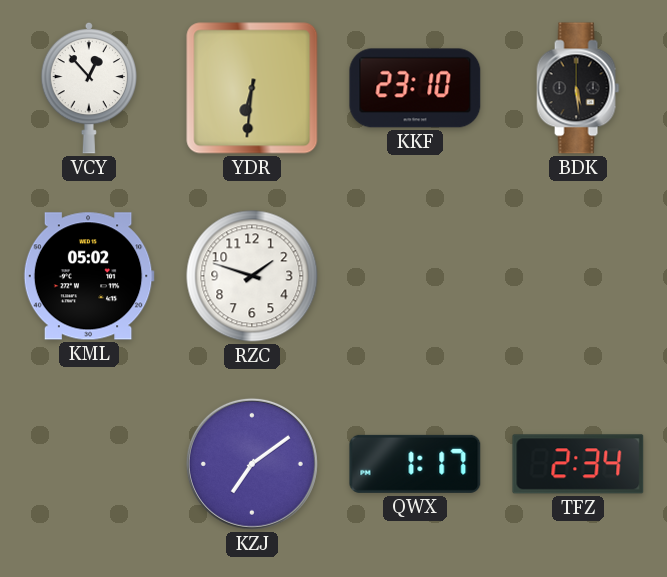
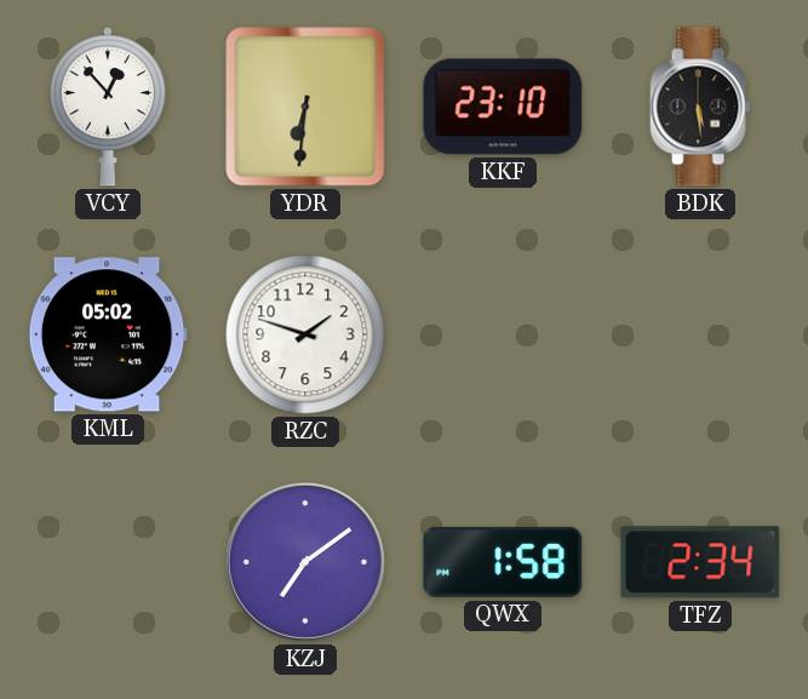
QWX: 1:17 -> 1:58 (503, 562)
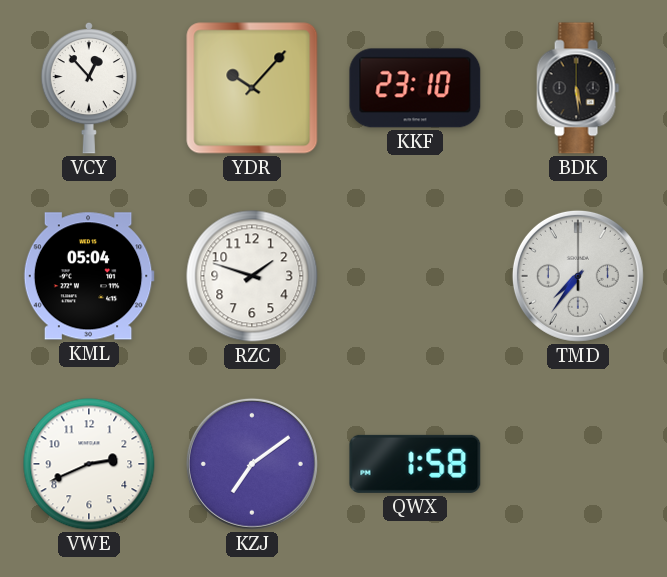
YDR: 6:31 -> 10:07 (252, 88)
KML: 05:02 -> 05:04 (89, 276)
TMD: none -> 7:36 (578, 276)
VWE: none -> 2:41 (89, 464)
TFZ: 2:34 -> none (700, 562)
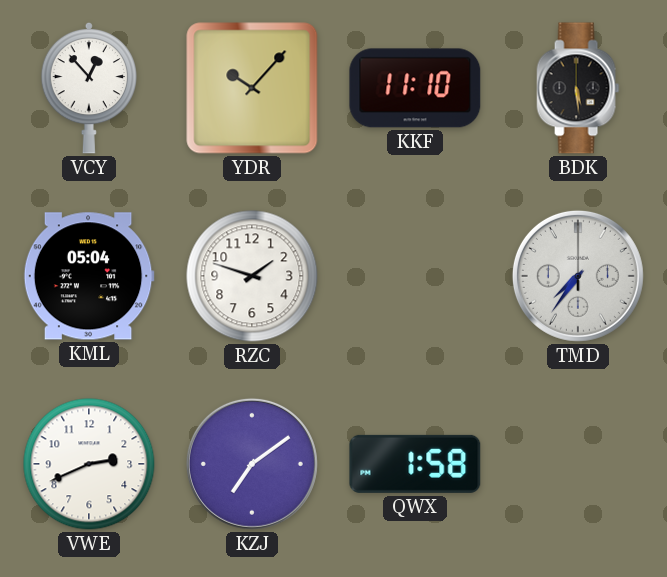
KKF: 23:10 -> 11:10 (415, 88)
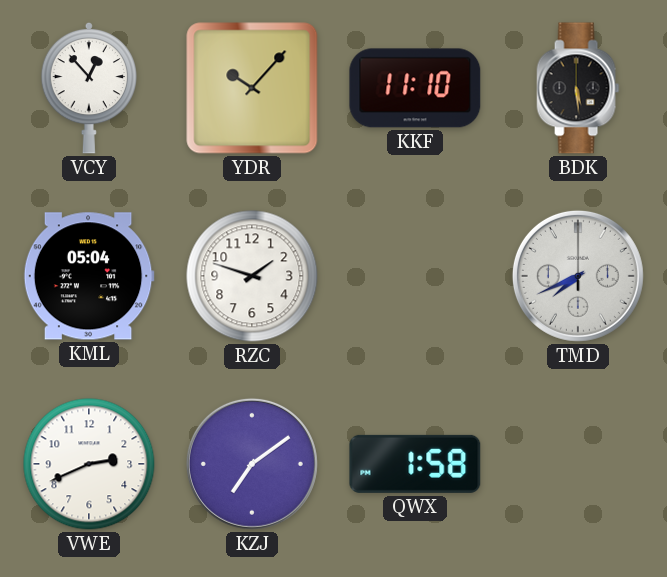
TMD: 7:36 -> 7:41 (578, 276)
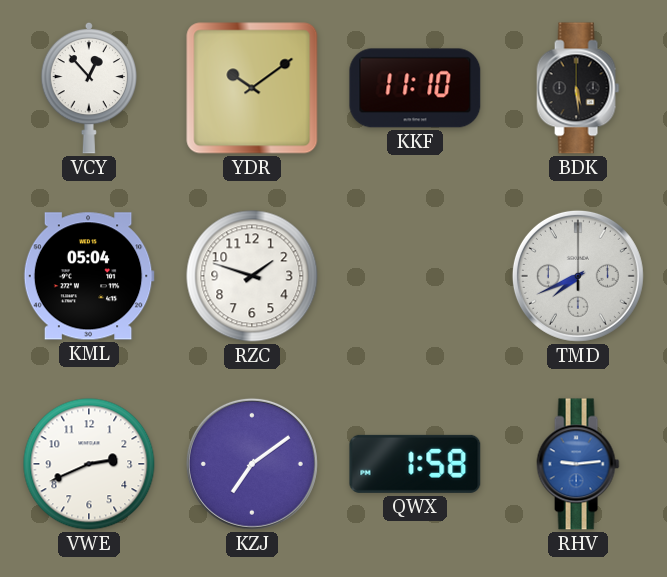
YDR: 10:07 -> 10:09 (252, 88)
RHV: none -> 9:14 (578, 464)
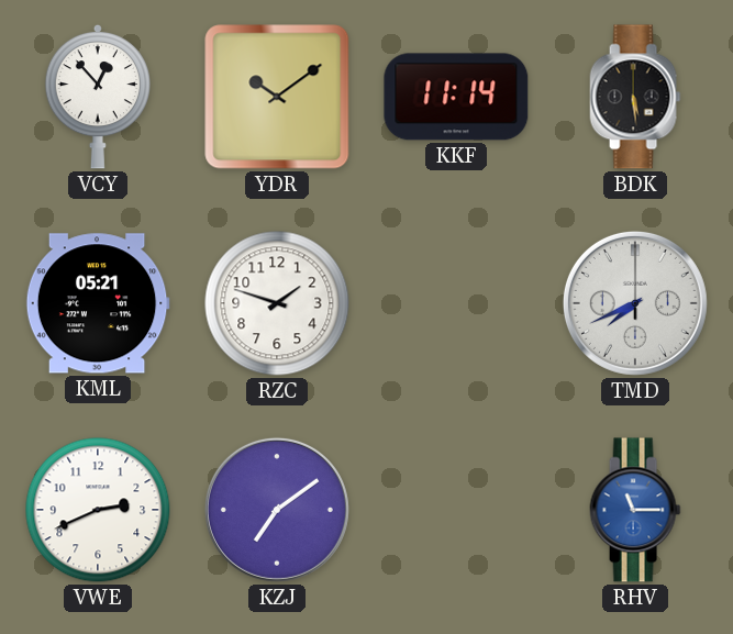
KKF: 11:10 -> 11:14 (456, 97)
KML: 05:04 -> 05:21 (98, 303)
QWX: 1:58 -> none (415, 464)
RHV: 9:14 -> 11:15 (635, 510)
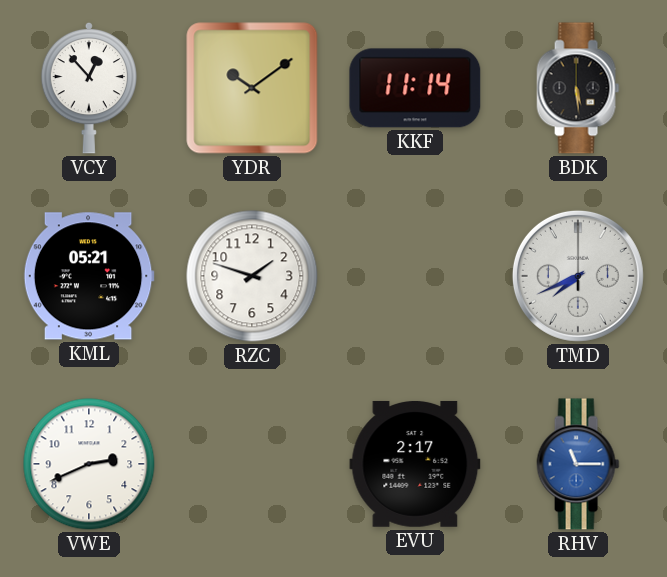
KZJ: 7:09 -> none (277, 510)
EVU: none -> 2:17 (415, 464)
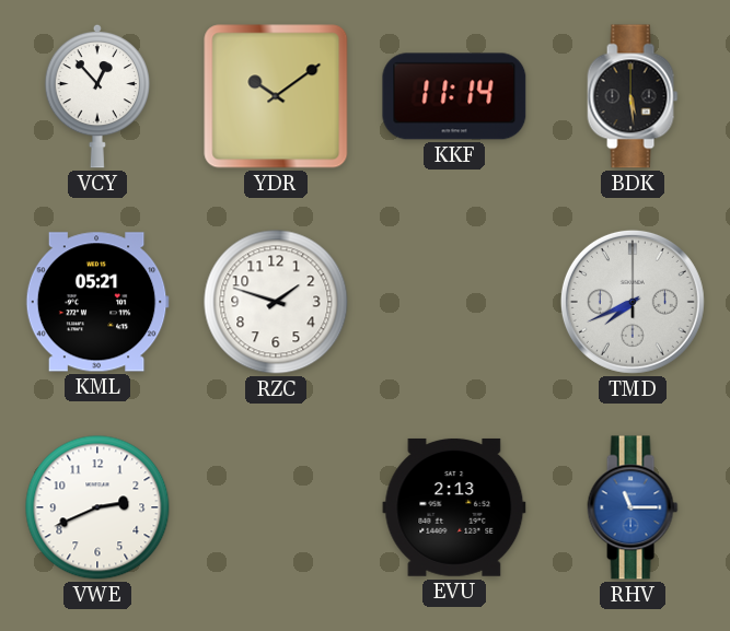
EVU: 2:17 -> 2:13 (454, 507)
